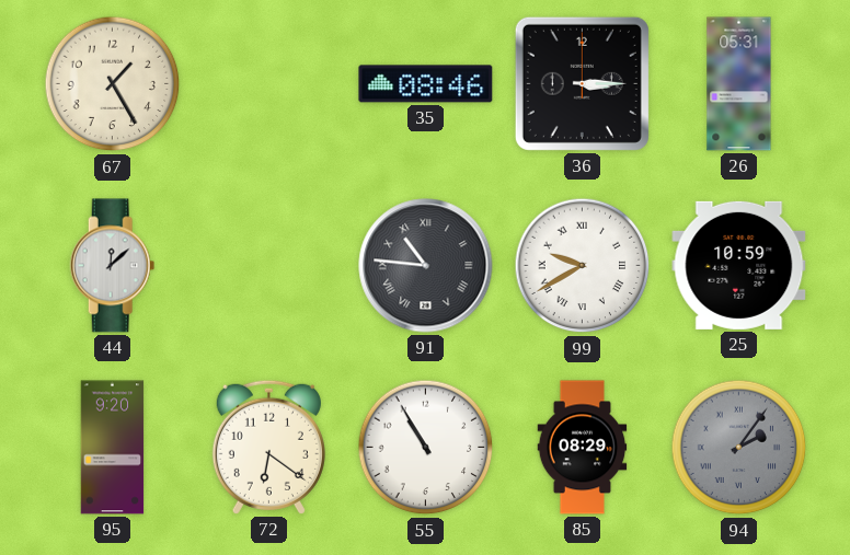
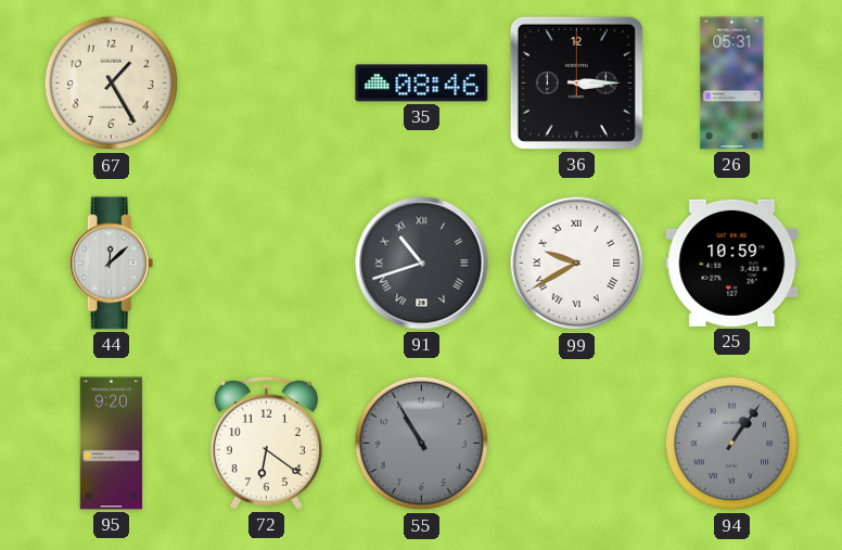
91: 10:46 -> 10:42 (422, 264)
55 dial: white -> grey (422, 444)
85: 08:29 -> none (583, 448)
94: 2:06 -> 1:06 (732, 444)
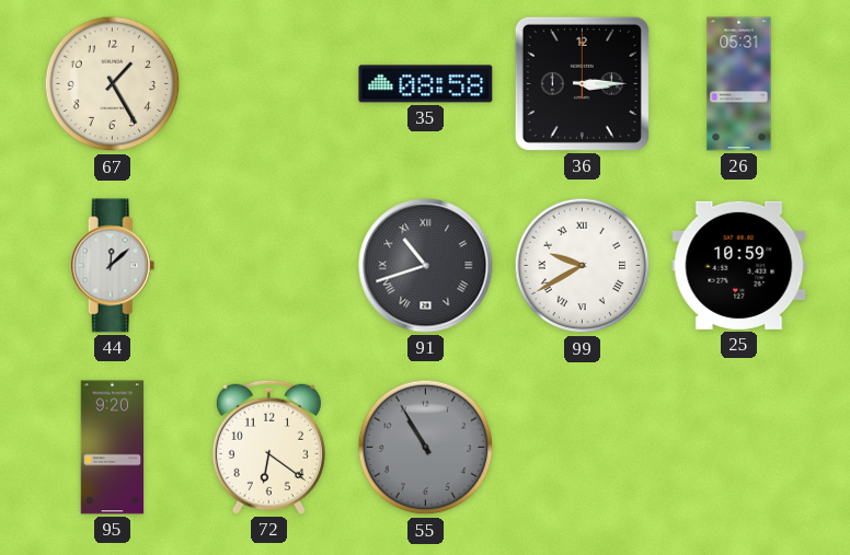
35: 08:46 -> 08:58 (426, 84)
94: 1:06 -> none (732, 444)
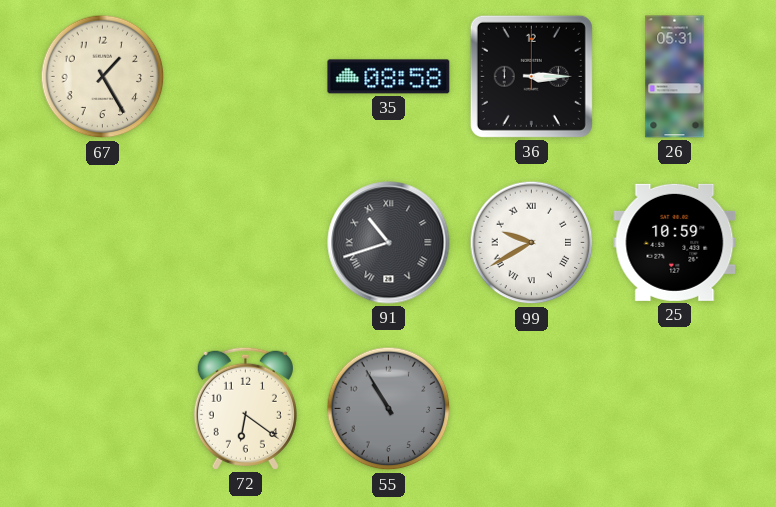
44: 12:08 -> none (113, 266)
95: 9:20 -> none (113, 448)
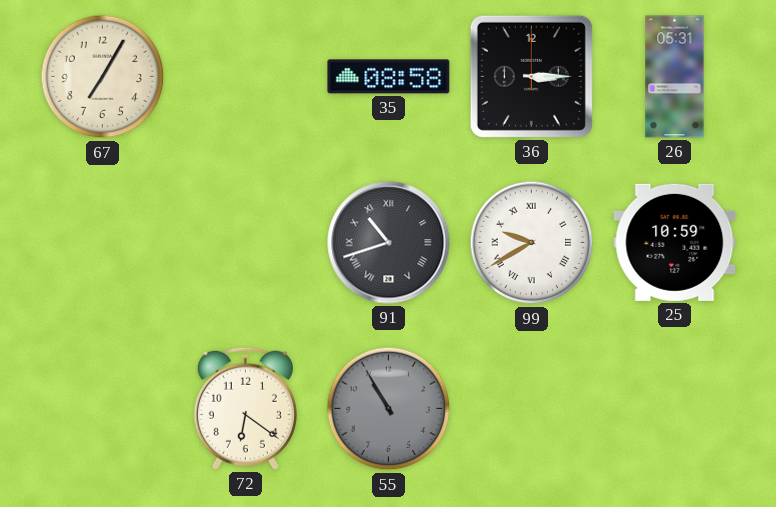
67: 1:25 -> 7:05 (103, 77)
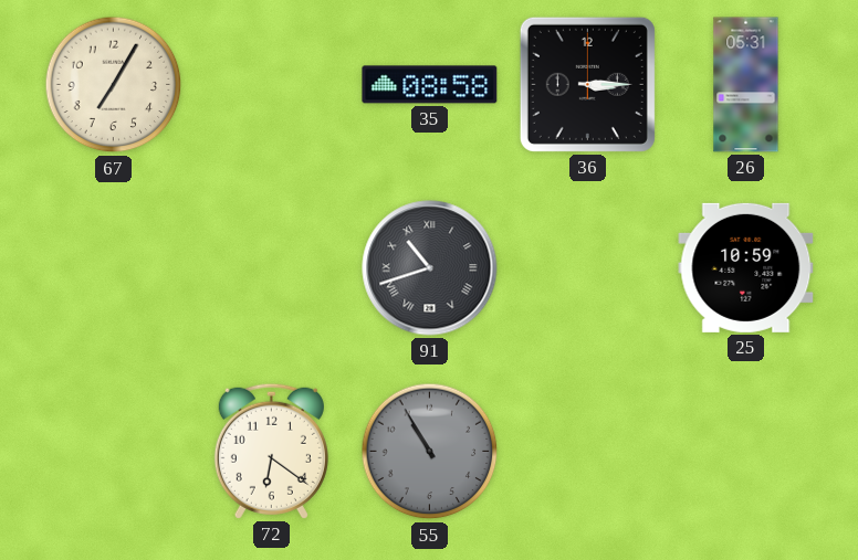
99: 9:40 -> none (532, 243)
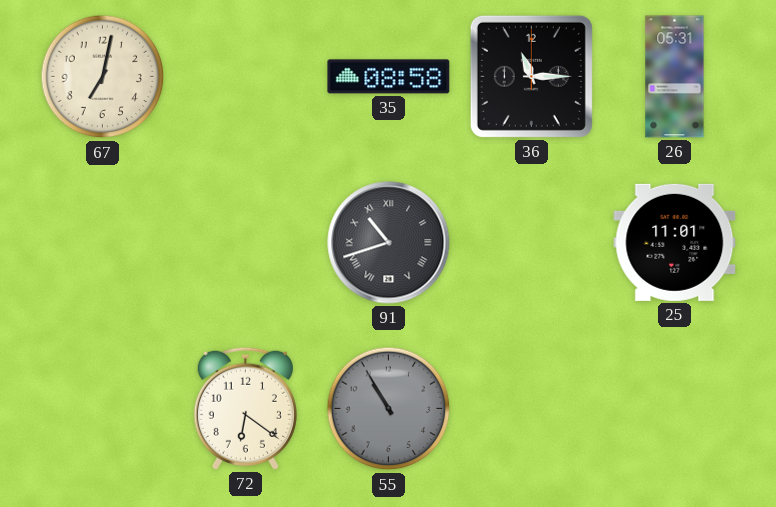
67: 7:05 -> 7:02 (103, 77)
36: 3:15 -> 11:15 (531, 76)
25: 10:59 -> 11:01 (675, 242)
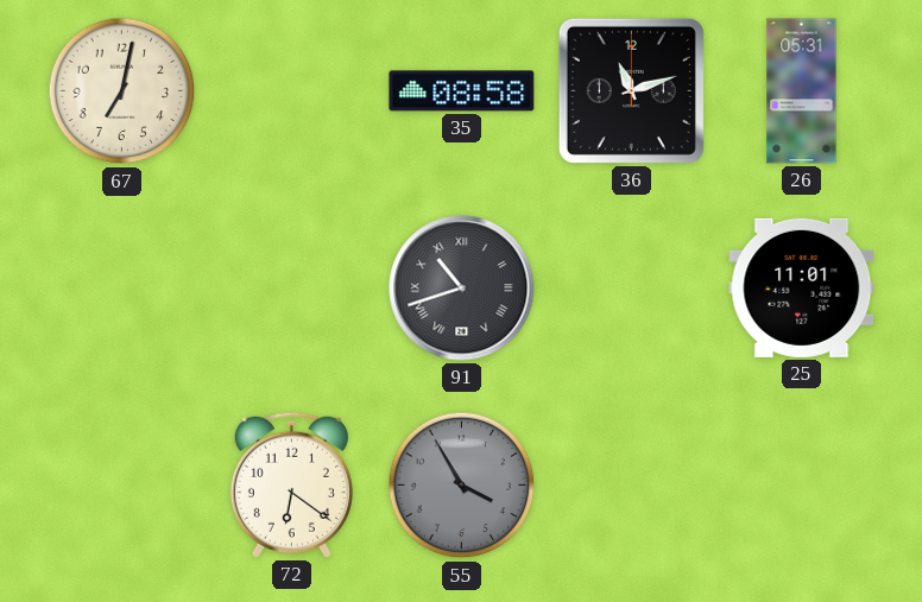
36: 11:15 -> 11:12 (631, 90)
55: 10:55 -> 3:55 (462, 486)
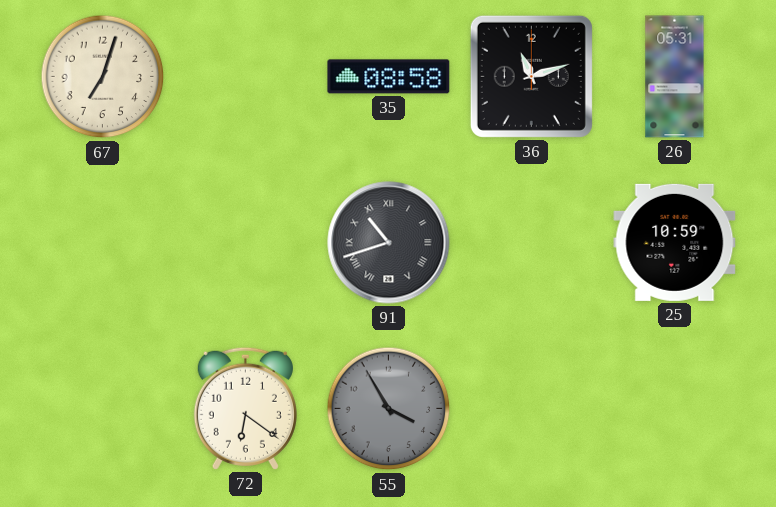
67: 7:02 -> 7:03 (103, 77)
25: 11:01 -> 10:59 (675, 242)
